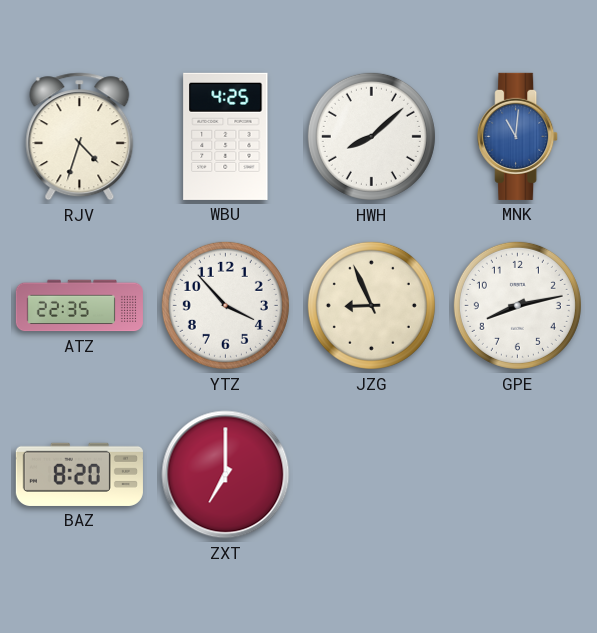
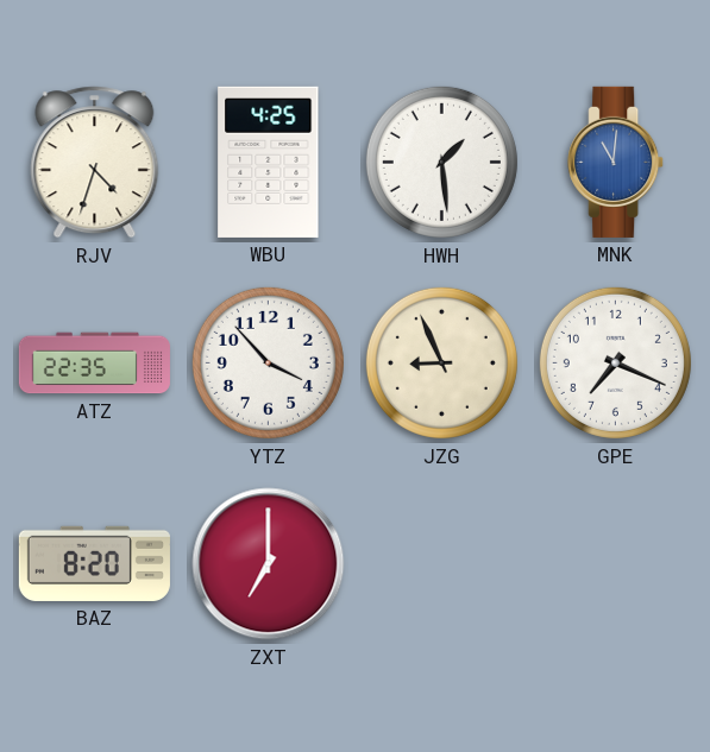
HWH: 8:08 -> 1:29 (441, 162)
GPE: 8:13 -> 7:19 (615, 362)
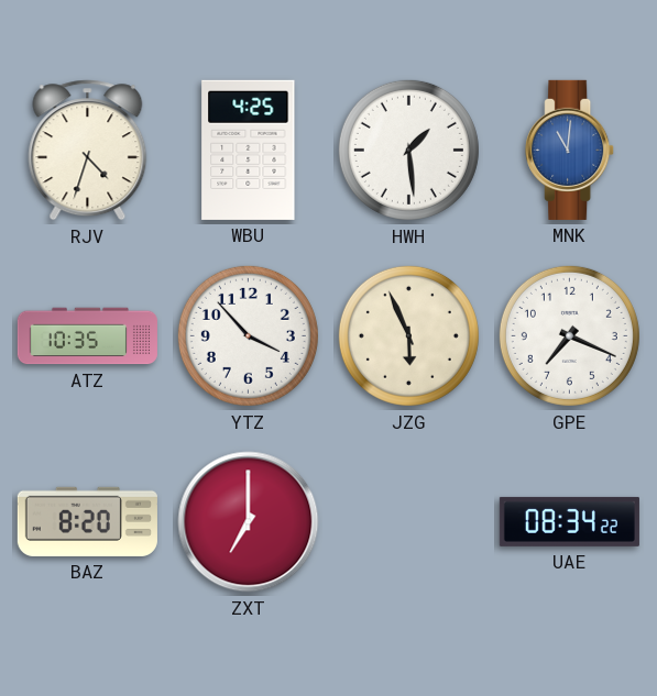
ATZ: 22:35 -> 10:35 (87, 336)
JZG: 8:56 -> 5:56 (408, 335)
UAE: none -> 08:34 (569, 521)
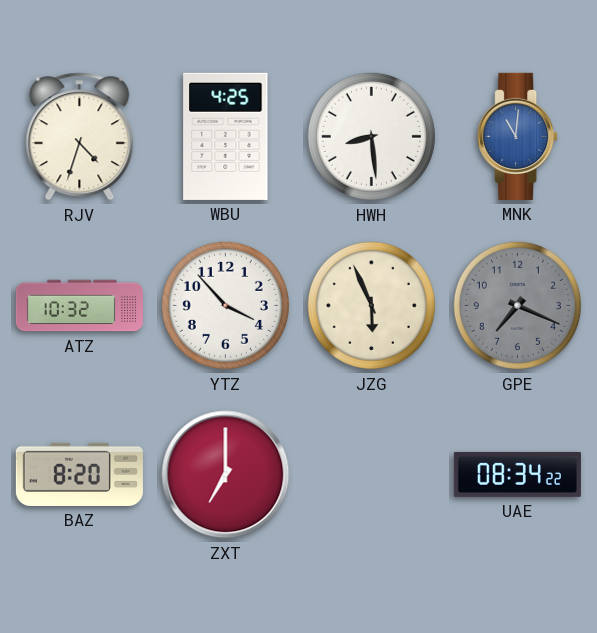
HWH: 1:29 -> 8:29 (371, 136)
ATZ: 10:35 -> 10:32 (79, 306)
GPE dial: white -> grey (517, 305)
